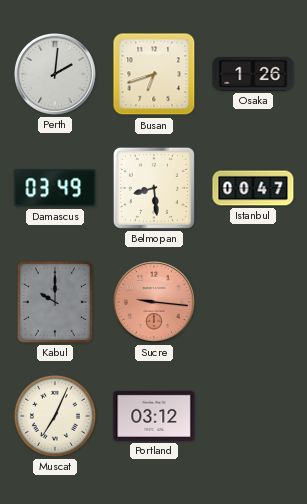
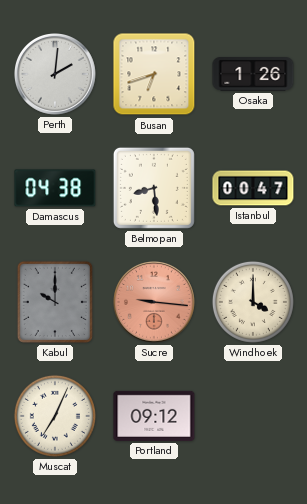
Damascus: 03:49 -> 04:38 (55, 188)
Windhoek: none -> 4:00 (253, 302)
Portland: 03:12 -> 09:12 (154, 416)
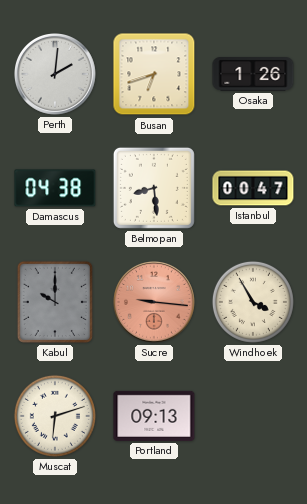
Windhoek: 4:00 -> 3:55 (253, 302)
Muscat: 7:04 -> 6:12 (55, 416)
Portland: 09:12 -> 09:13 (154, 416)
